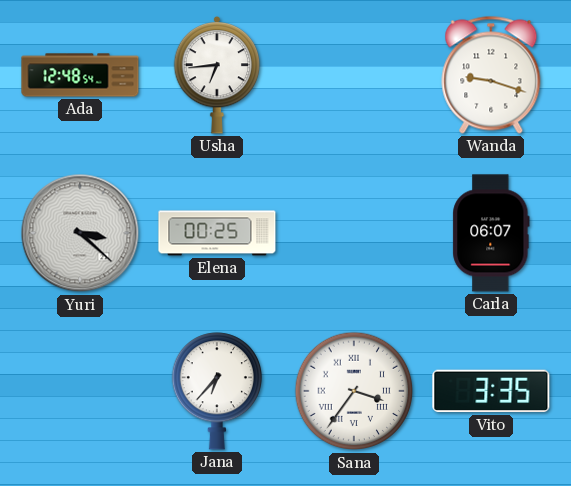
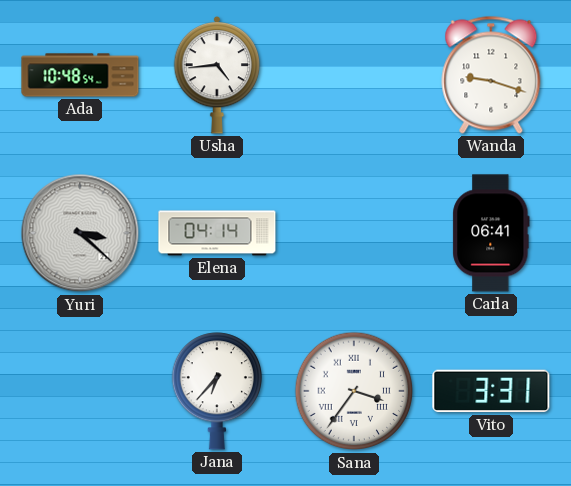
Ada: 12:48 -> 10:48 (80, 75)
Usha: 6:44 -> 4:44 (217, 75)
Elena: 00:25 -> 04:14 (217, 233)
Carla: 06:07 -> 06:41 (491, 233)
Vito: 3:35 -> 3:31 (491, 391)
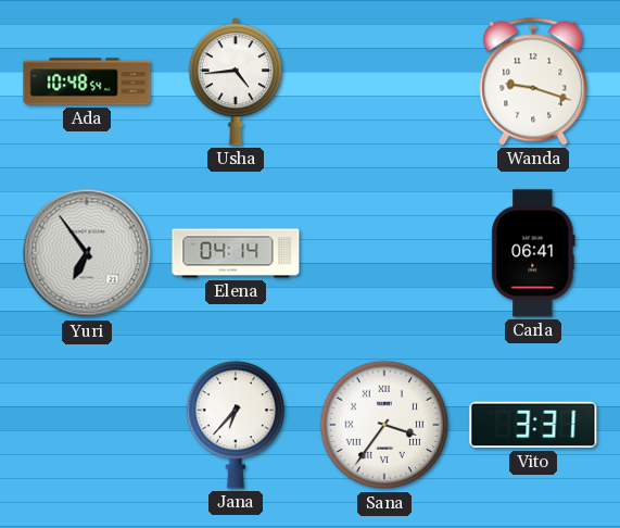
Yuri: 3:22 -> 6:54 (87, 253)
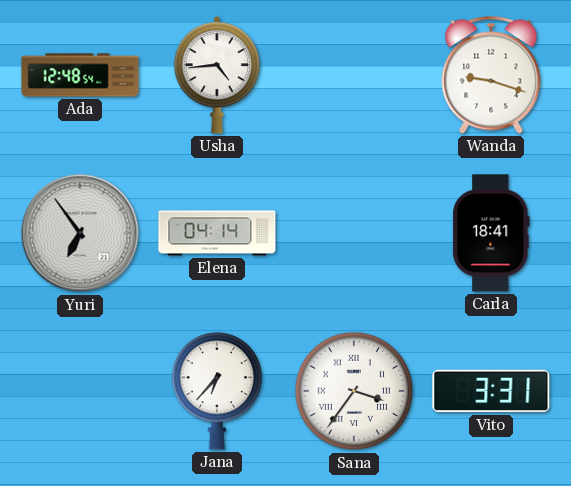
Ada: 10:48 -> 12:48 (80, 75)
Carla: 06:41 -> 18:41 (491, 233)
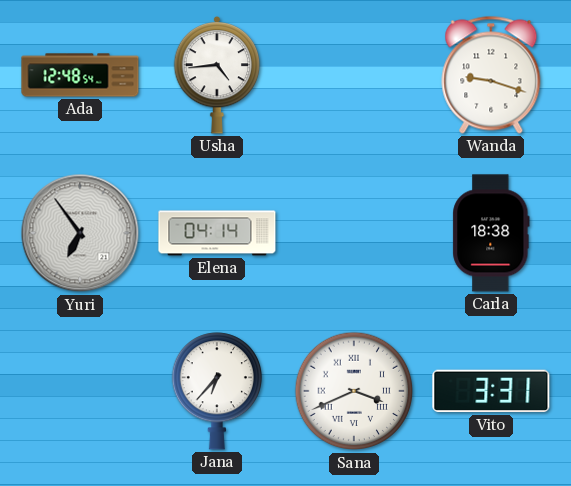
Carla: 18:41 -> 18:38 (491, 233)
Sana: 3:36 -> 3:41 (354, 391)
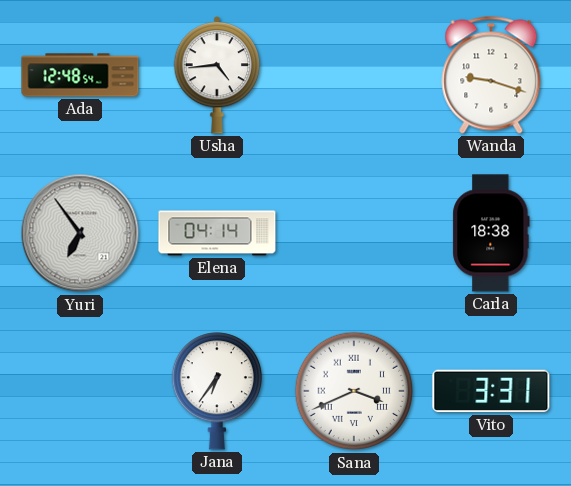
Jana: 6:37 -> 6:36 (216, 391)
